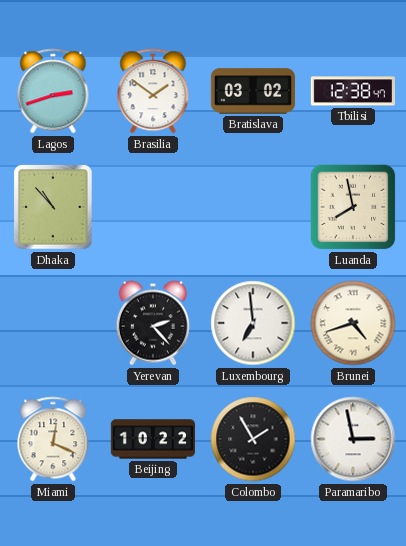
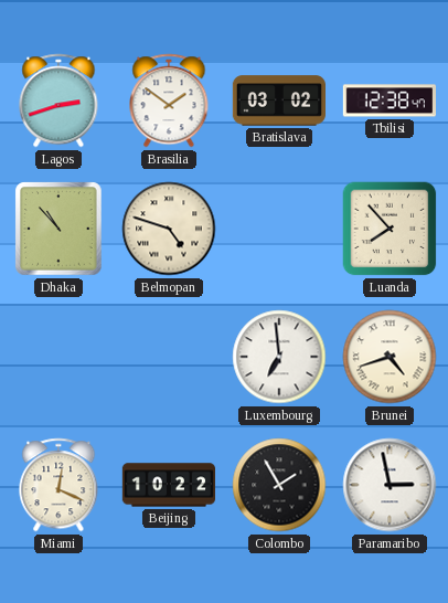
Belmopan: none -> 4:48 (169, 229)
Luanda: 7:58 -> 7:53 (390, 229)
Yerevan: 2:23 -> none (153, 323)
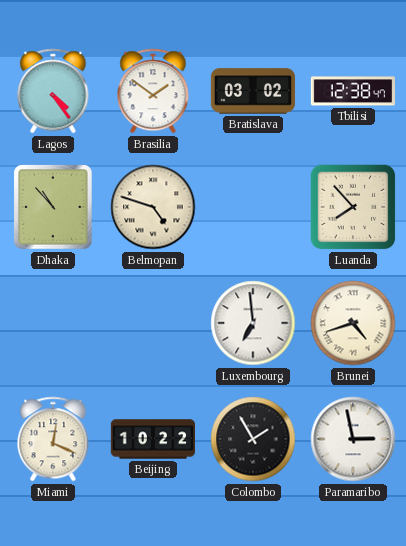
Lagos: 2:42 -> 4:24 (53, 91)
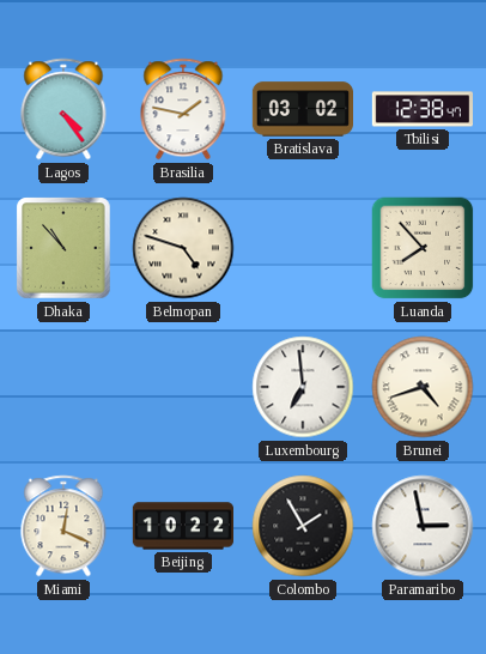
Brasilia: 1:51 -> 1:47 (183, 109)
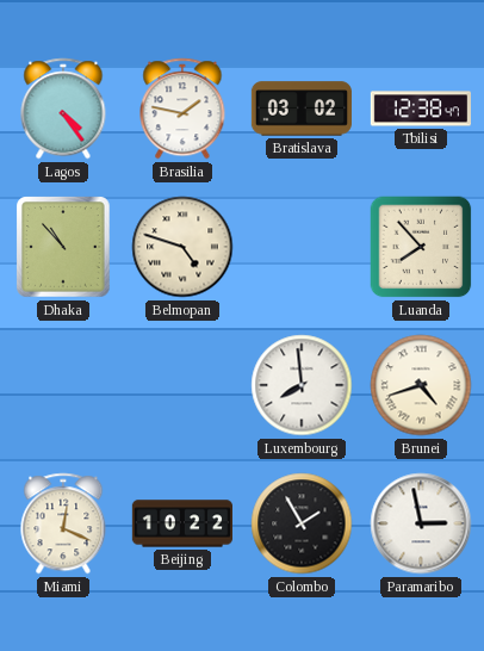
Luxembourg: 6:59 -> 7:59 (302, 385)
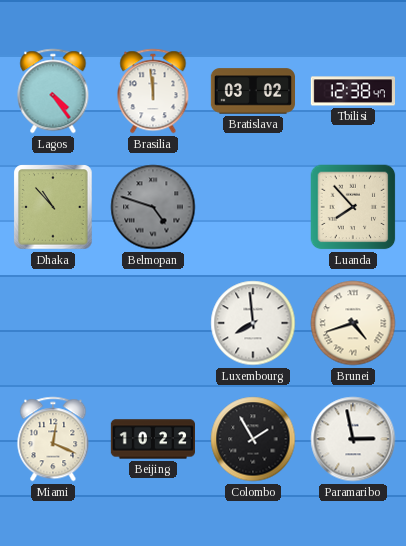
Brasilia: 1:47 -> 11:59 (153, 91)
Belmopan dial: cream -> grey (153, 207)
